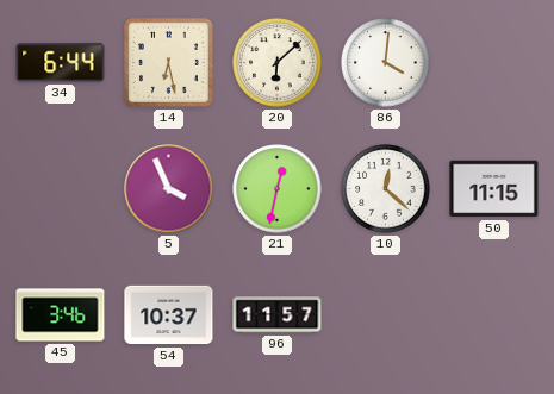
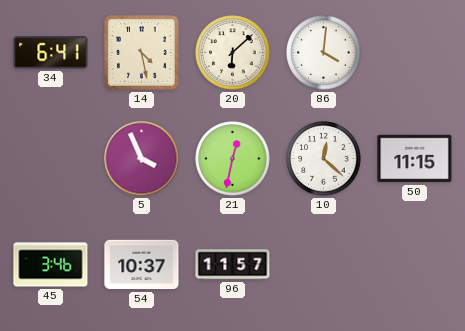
34: 6:44 -> 6:41 (51, 53)
14: 6:28 -> 4:28 (142, 53)
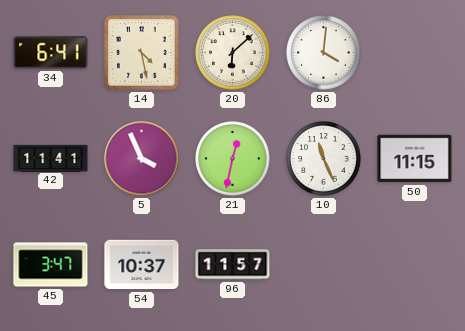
42: none -> 11:41 (51, 158)
10: 12:22 -> 11:26 (324, 159)
45: 3:46 -> 3:47 (51, 265)
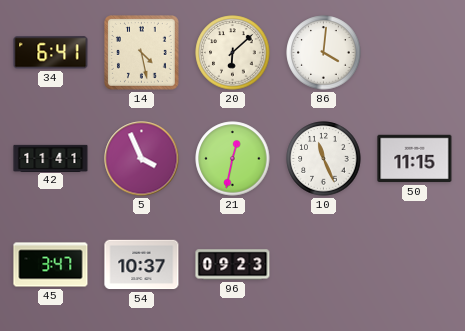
96: 11:57 -> 09:23 (233, 265)
